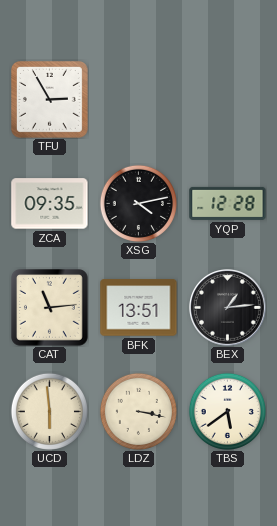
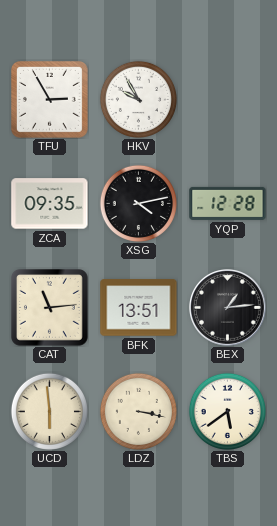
HKV: none -> 9:55 (138, 99)
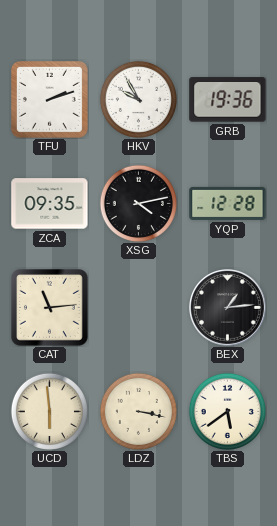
TFU: 2:55 -> 2:12 (50, 100)
GRB: none -> 19:36 (228, 100)
BFK: 13:51 -> none (139, 308)
